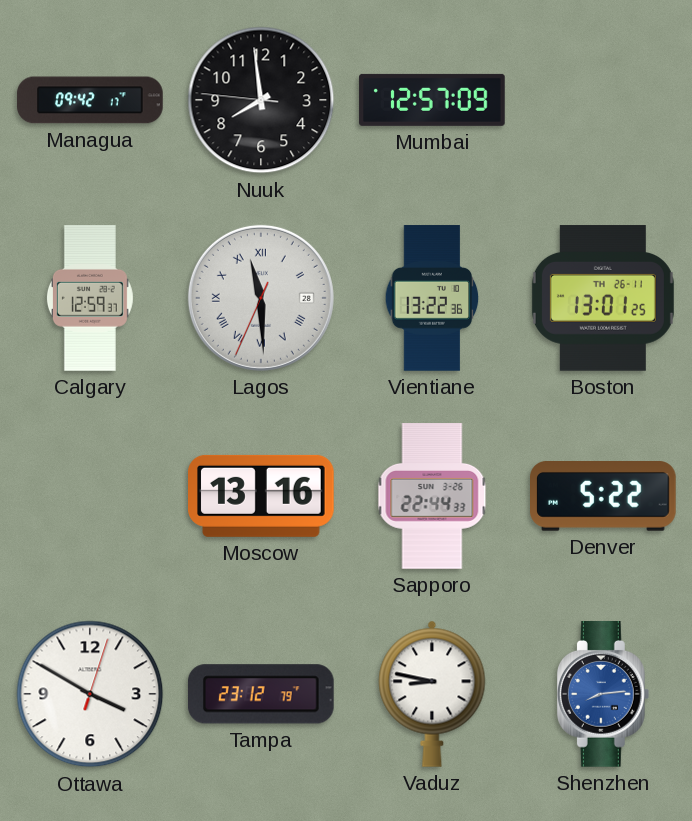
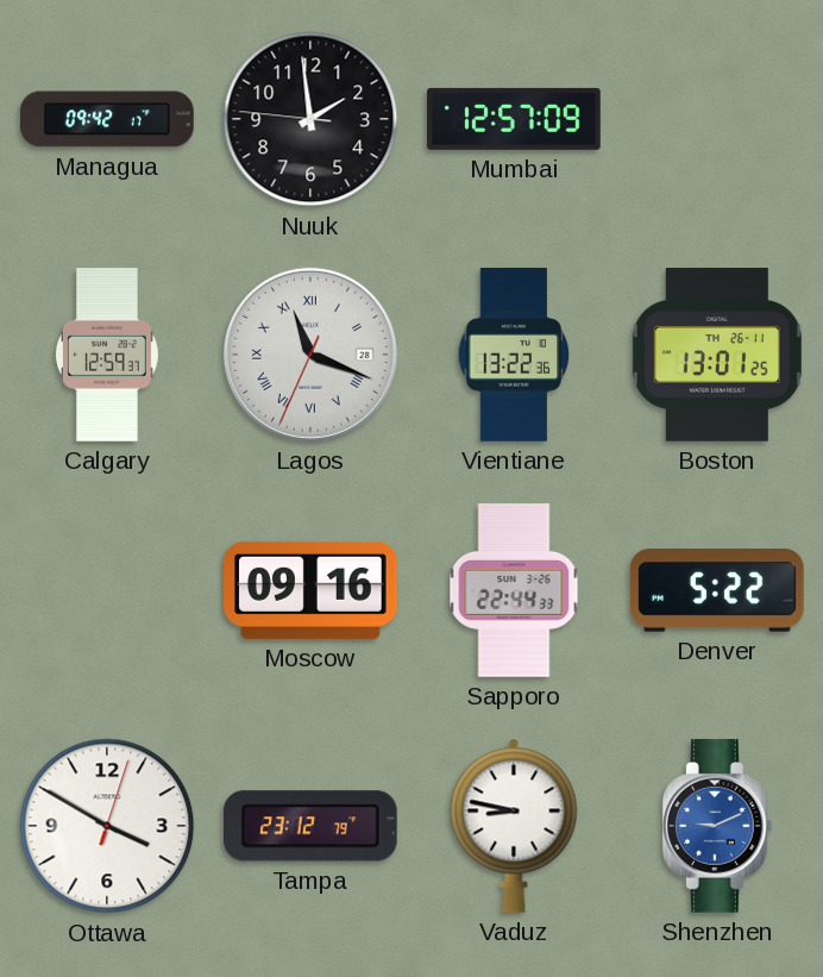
Nuuk: 7:58 -> 1:58 (310, 119)
Lagos: 11:29 -> 11:18 (310, 355)
Moscow: 13:16 -> 09:16 (312, 590)
Shenzhen: 8:14 -> 9:11 (717, 826)
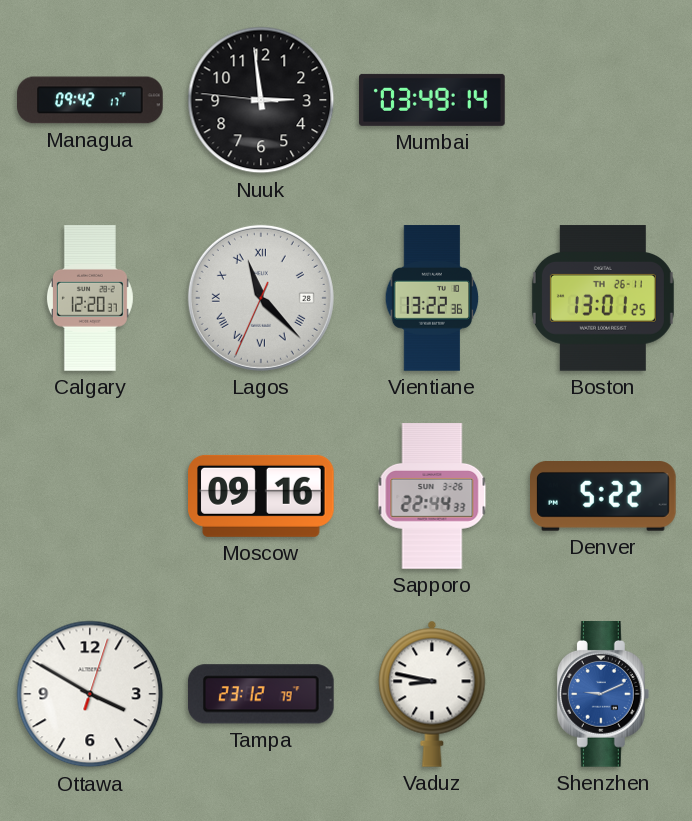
Nuuk: 1:58 -> 2:58 (261, 100)
Mumbai: 12:57 -> 03:49 (432, 100)
Calgary: 12:59 -> 12:20 (90, 298)
Lagos: 11:18 -> 11:22 (261, 298)
